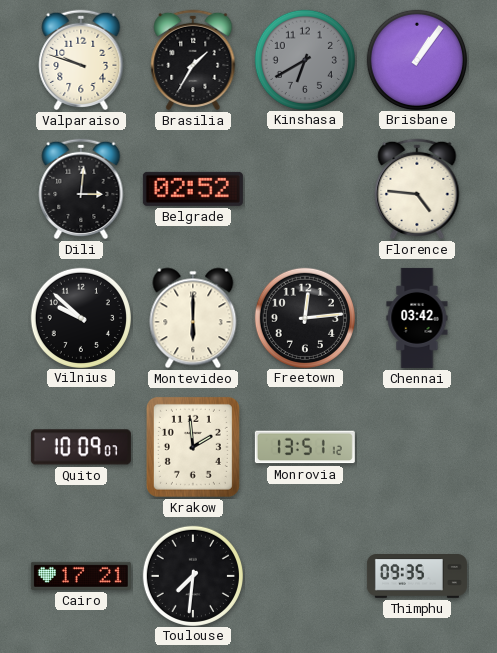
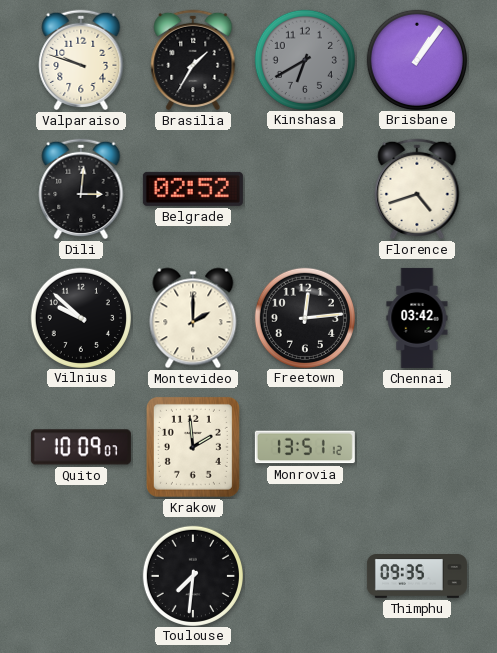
Florence: 4:46 -> 4:42 (417, 189)
Montevideo: 6:00 -> 2:00 (193, 318)
Cairo: 17:21 -> none (81, 576)
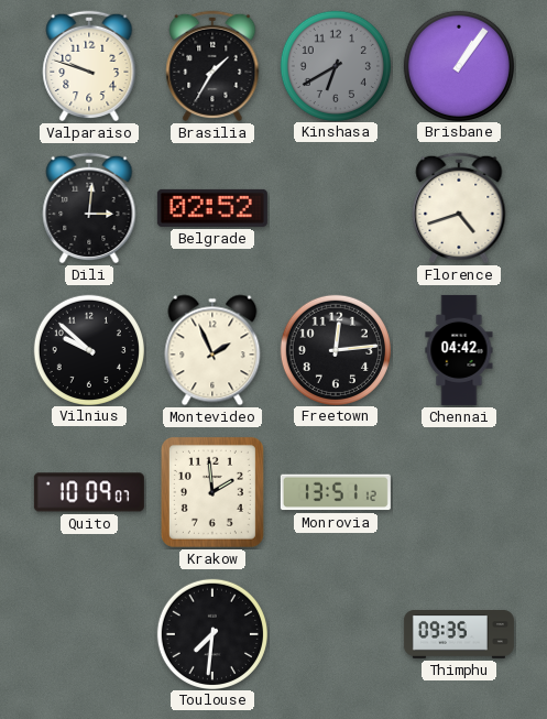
Montevideo: 2:00 -> 1:56 (212, 350)
Chennai: 03:42 -> 04:42 (459, 350)
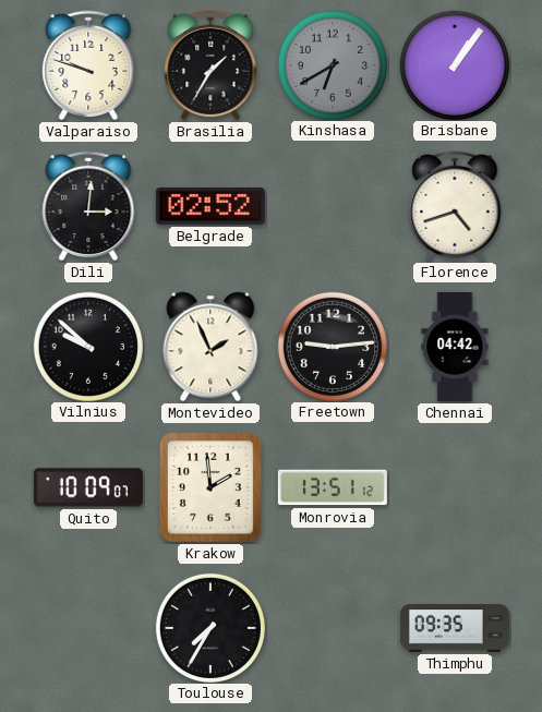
Freetown: 12:14 -> 9:14 (332, 346)
Toulouse: 7:31 -> 7:35 (209, 627)
